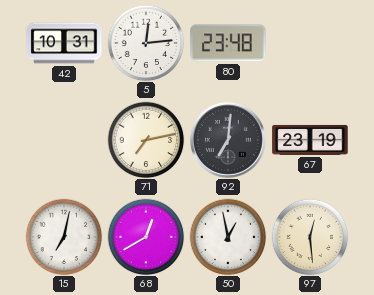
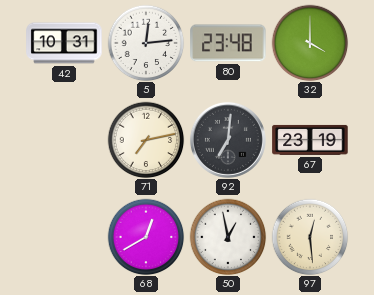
32: none -> 4:00 (310, 43)
15: 7:02 -> none (64, 237)
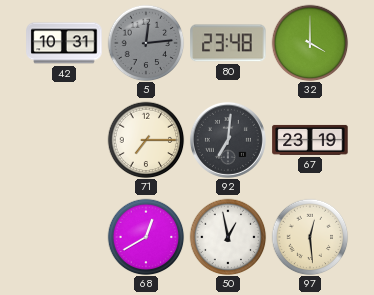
5 dial: white -> grey (146, 43)
71: 7:13 -> 7:15 (146, 140)
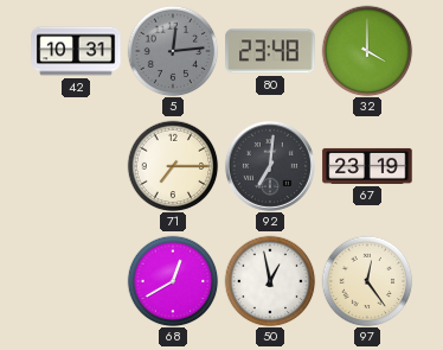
97: 12:29 -> 12:24 (367, 281)
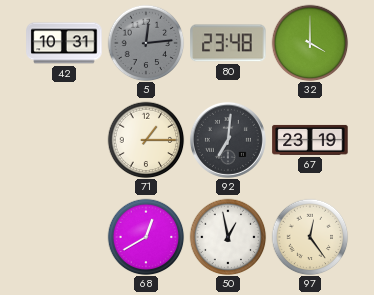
71: 7:15 -> 1:15 (146, 140)
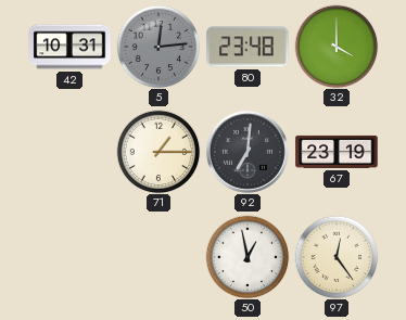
68: 12:40 -> none (146, 237)
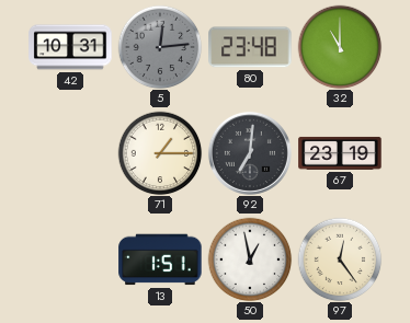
32: 4:00 -> 11:00 (340, 47)
13: none -> 1:51 (160, 259)
